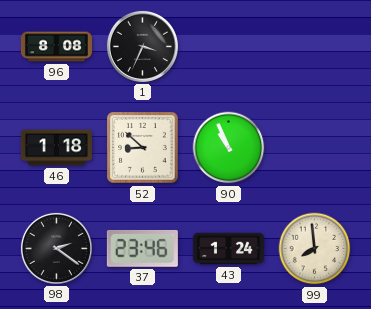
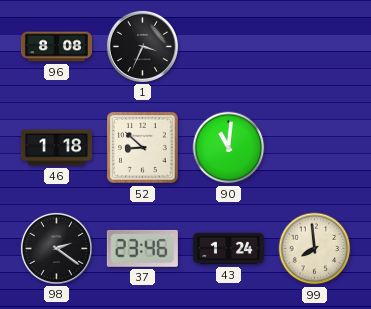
90: 10:56 -> 11:01 (229, 148)
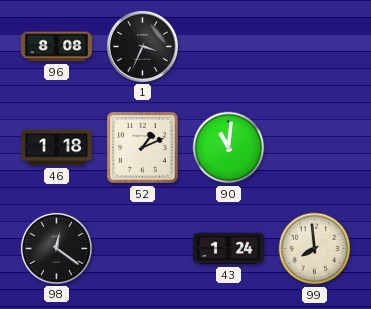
52: 8:52 -> 1:11 (143, 148)
98: 2:21 -> 12:21 (56, 248)
37: 23:46 -> none (142, 248)
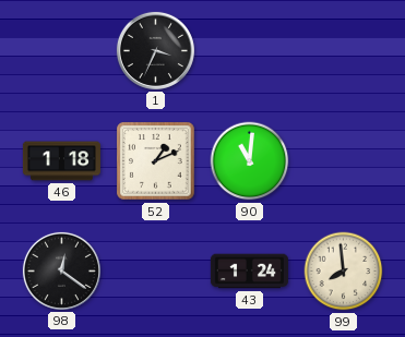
96: 8:08 -> none (56, 47)
